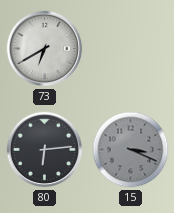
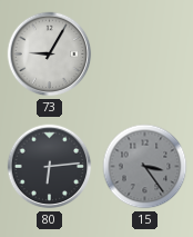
73: 6:40 -> 9:05 (50, 55)
15: 3:19 -> 3:24 (145, 167)
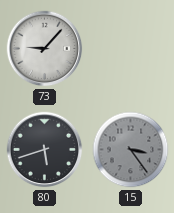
73: 9:05 -> 9:07 (45, 49)
80: 6:14 -> 5:42 (45, 150)
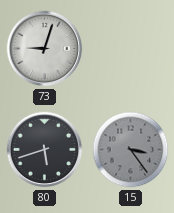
73: 9:07 -> 9:03 (45, 49)
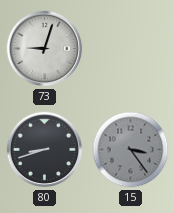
80: 5:42 -> 8:42 (45, 150)
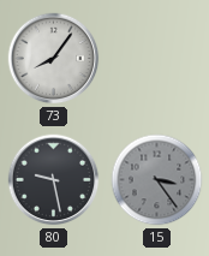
73: 9:03 -> 8:06 (54, 59)
80: 8:42 -> 9:28 (54, 180)
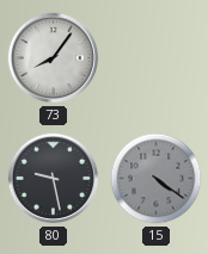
15: 3:24 -> 4:21 (157, 179)
